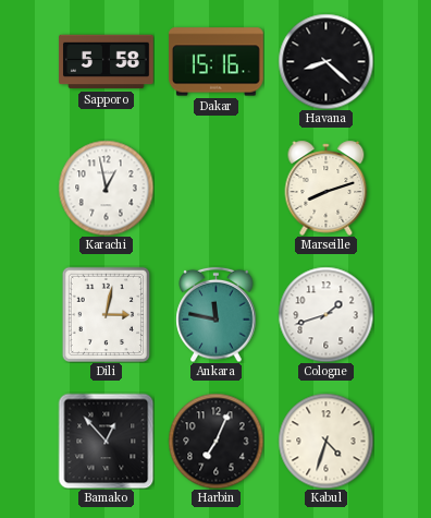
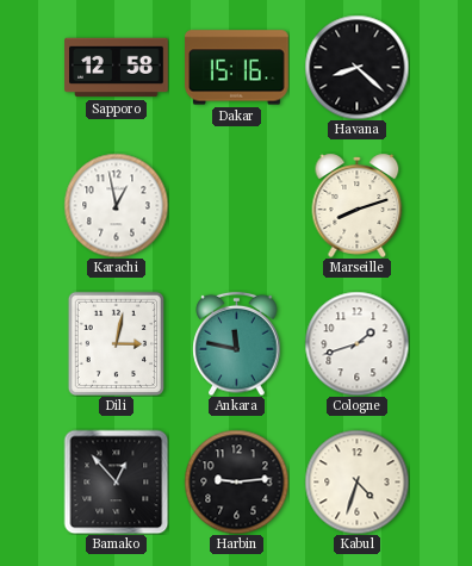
Sapporo: 5:58 -> 12:58 (117, 68)
Harbin: 7:04 -> 9:14 (236, 481)
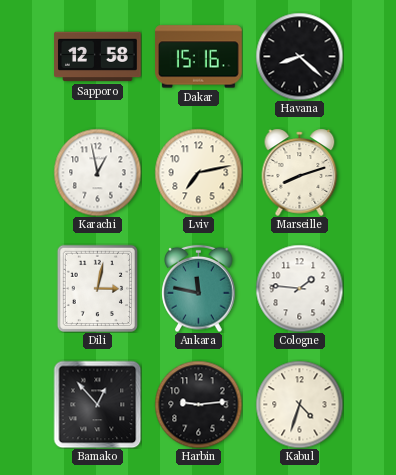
Lviv: none -> 7:13 (198, 172)
Cologne: 1:42 -> 1:46 (299, 288)
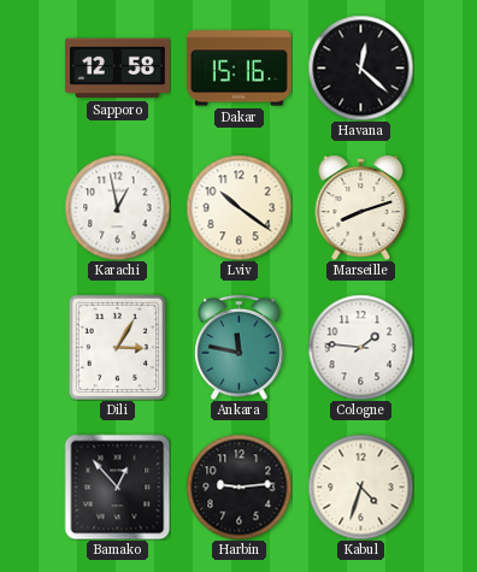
Havana: 8:22 -> 12:22 (360, 67)
Lviv: 7:13 -> 10:21 (238, 207)
Dili: 3:02 -> 3:05 (118, 347)
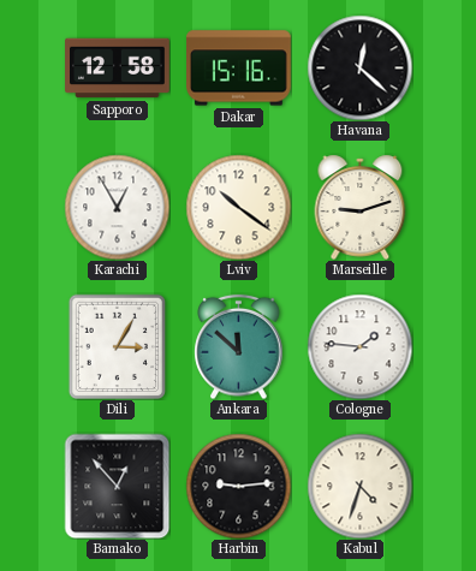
Karachi: 12:58 -> 12:55 (117, 207)
Marseille: 8:12 -> 9:12 (361, 207)
Ankara: 11:47 -> 11:52 (239, 346)
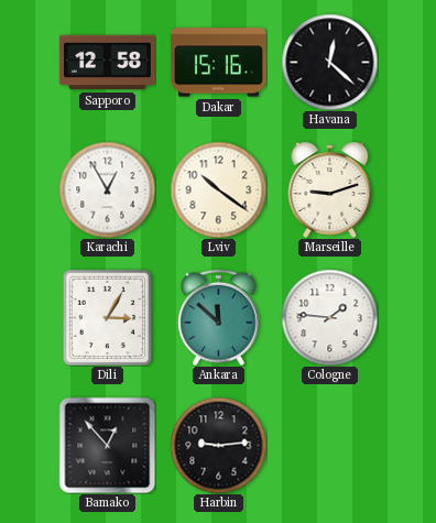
Kabul: 4:33 -> none (359, 486)
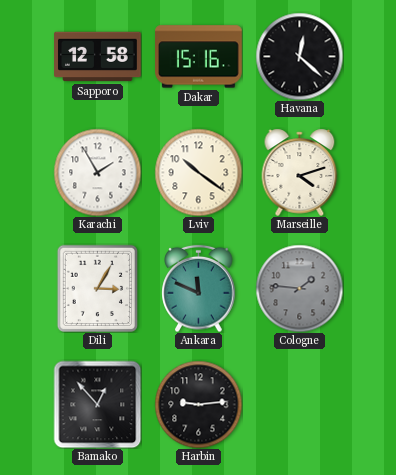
Karachi: 12:55 -> 1:55 (97, 172)
Marseille: 9:12 -> 4:12 (300, 172)
Ankara: 11:52 -> 11:49 (199, 288)
Cologne dial: white -> grey (299, 288)
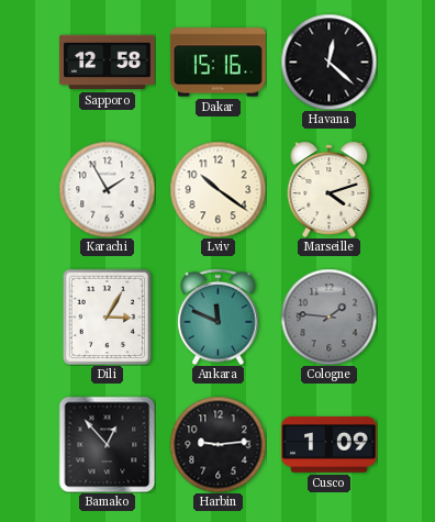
Cusco: none -> 1:09 (330, 445)
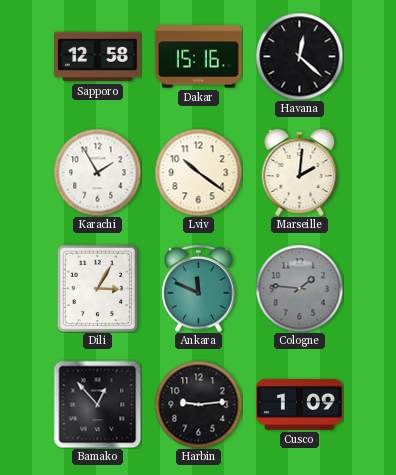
Marseille: 4:12 -> 2:01 (300, 172)
